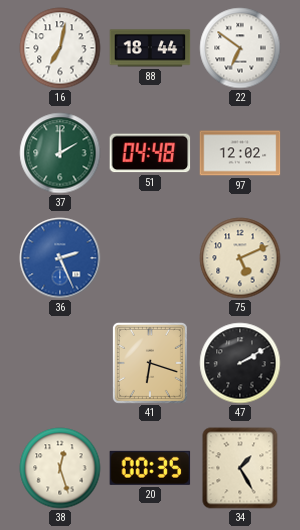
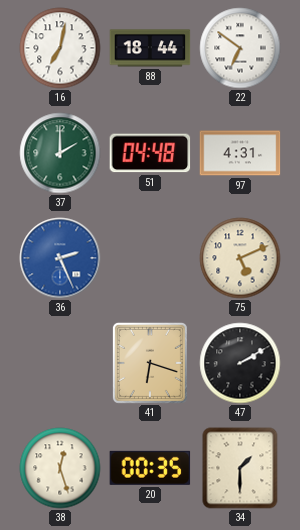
97: 12:02 -> 4:31 (240, 153)
34: 1:25 -> 1:30 (240, 468)
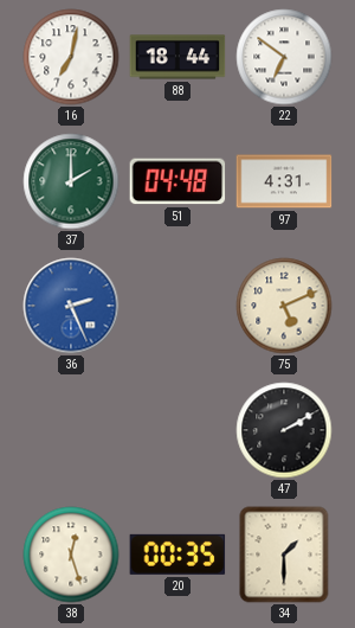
41: 6:18 -> none (150, 363)
